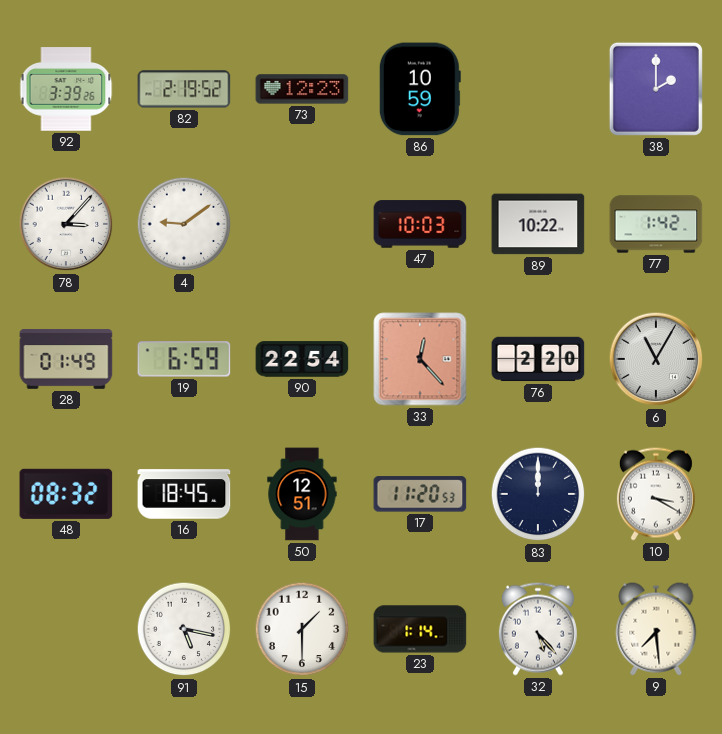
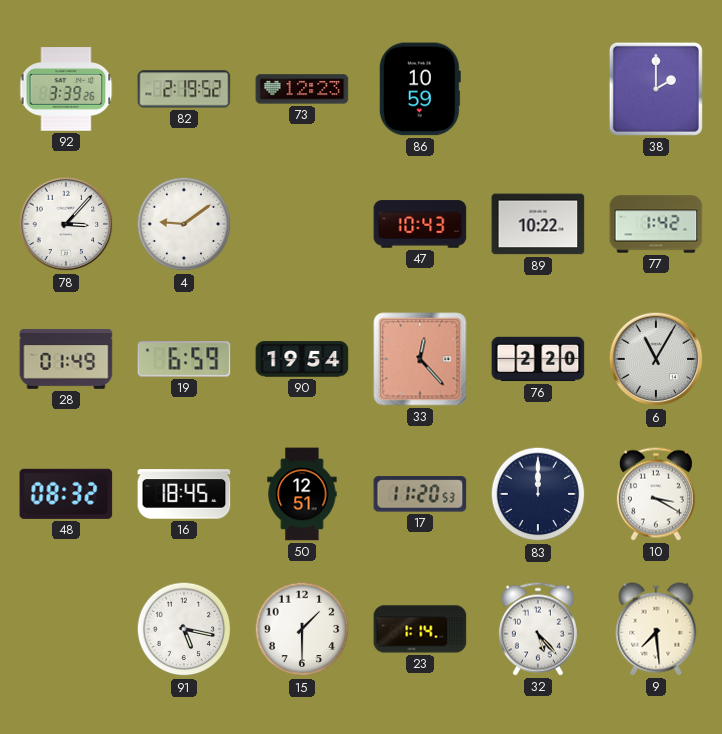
47: 10:03 -> 10:43 (420, 224)
90: 22:54 -> 19:54 (302, 359)
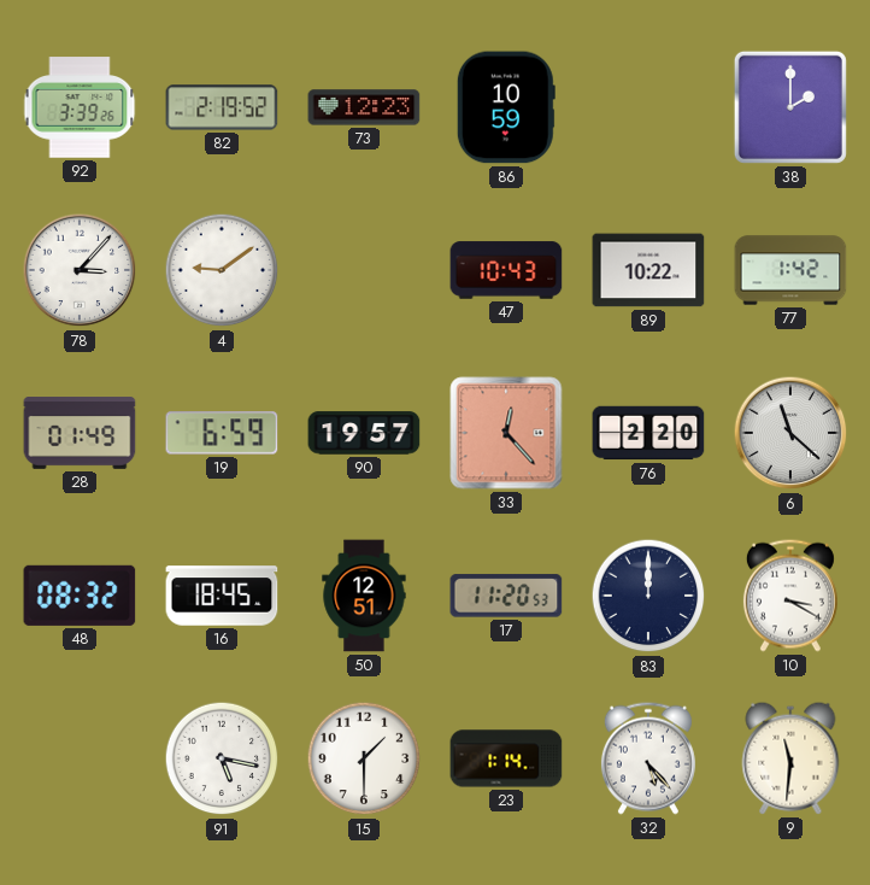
90: 19:54 -> 19:57 (364, 433)
6: 11:05 -> 11:22 (790, 433)
9: 7:29 -> 11:31 (790, 758)
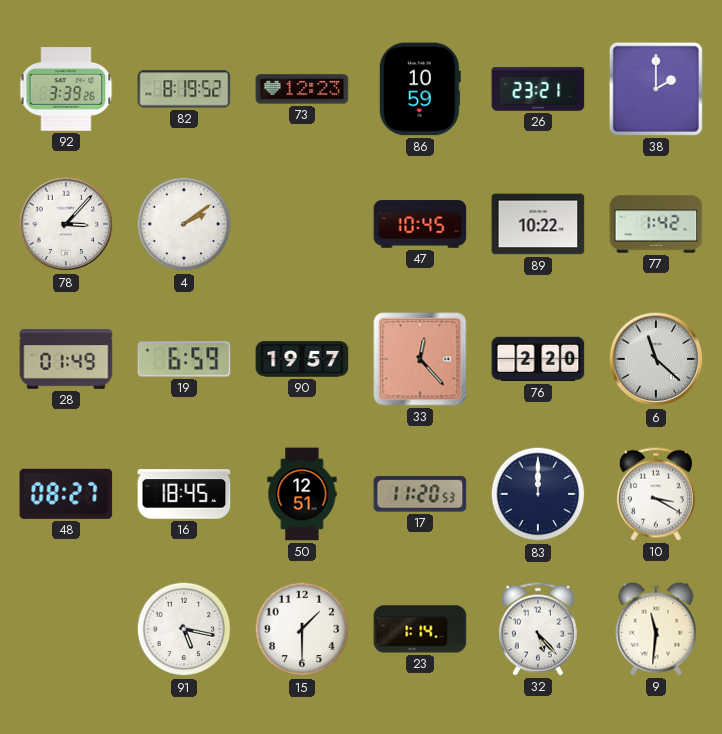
82: 2:19 -> 8:19 (184, 89)
26: none -> 23:21 (538, 89)
4: 9:09 -> 2:09 (184, 224)
47: 10:43 -> 10:45 (420, 224)
48: 08:32 -> 08:27 (66, 494)
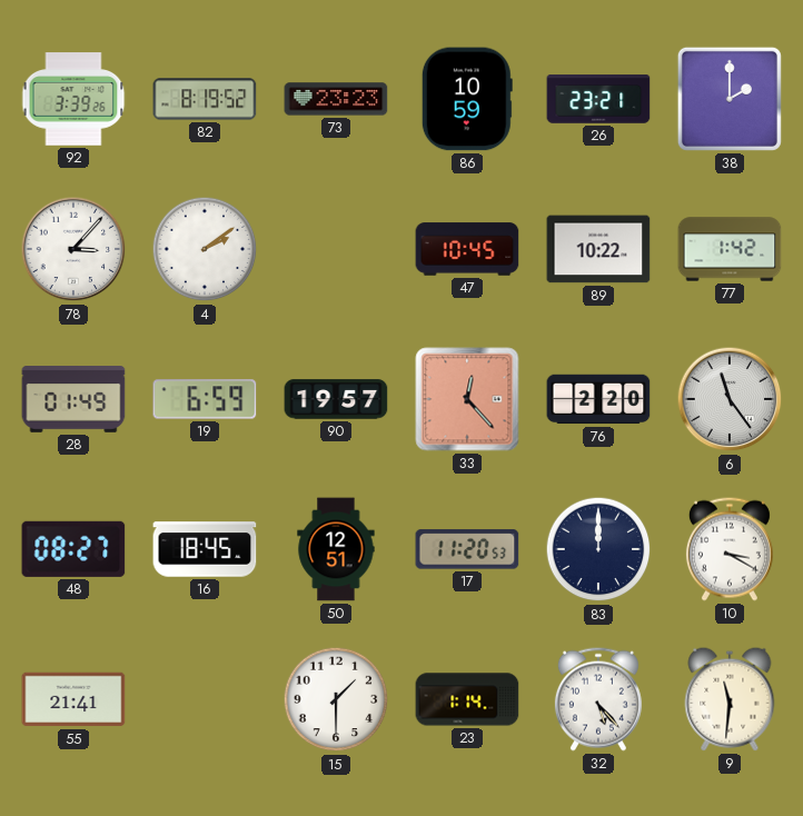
73: 12:23 -> 23:23 (336, 99)
6: 11:22 -> 11:24 (730, 399)
55: none -> 21:41 (73, 699)
91: 5:17 -> none (184, 629)
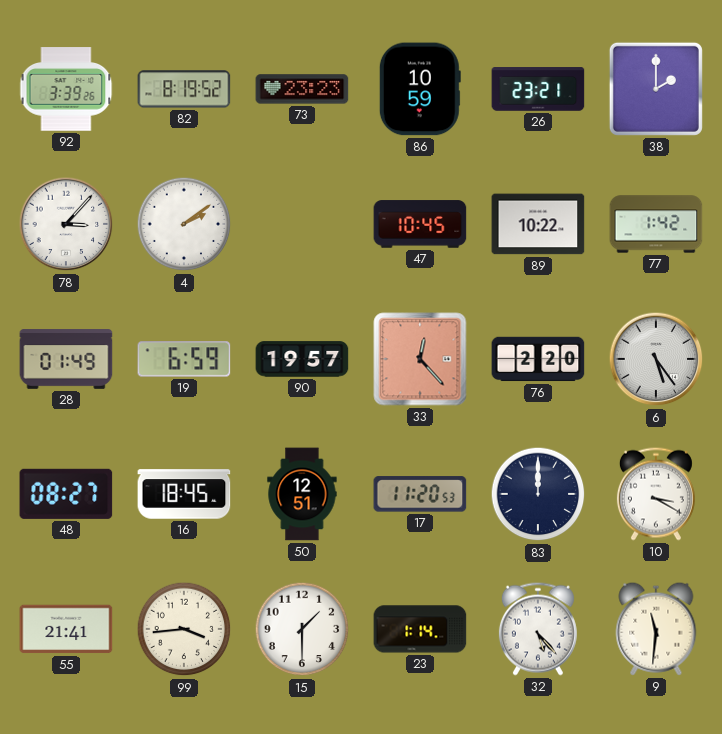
6: 11:24 -> 5:24 (656, 359)
99: none -> 3:44 (184, 629)
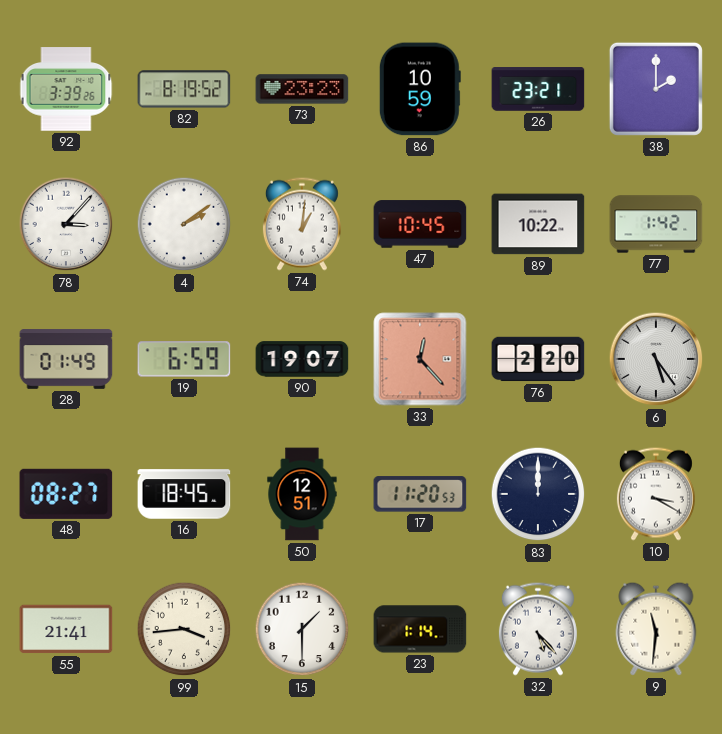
74: none -> 1:01 (302, 224)
90: 19:57 -> 19:07 (302, 359)
